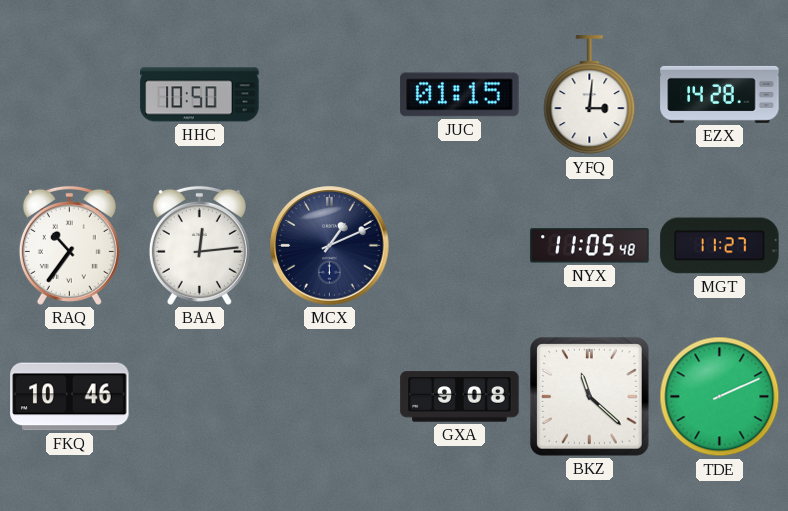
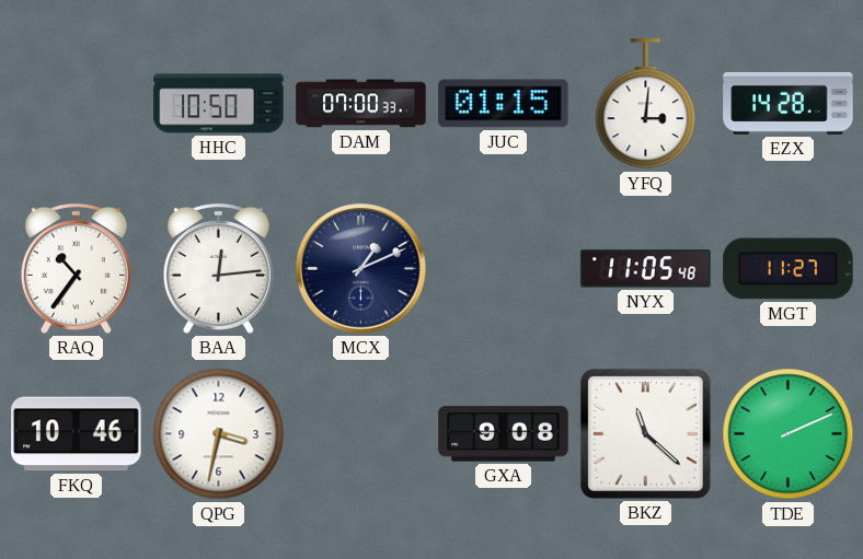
DAM: none -> 07:00 (361, 104)
QPG: none -> 3:32 (219, 434)
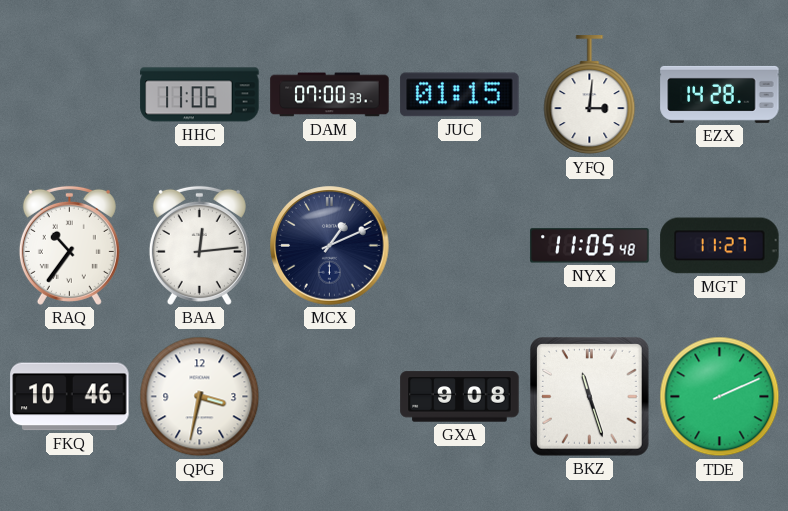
HHC: 10:50 -> 11:06 (200, 95)
BKZ: 11:22 -> 11:27 (590, 397)
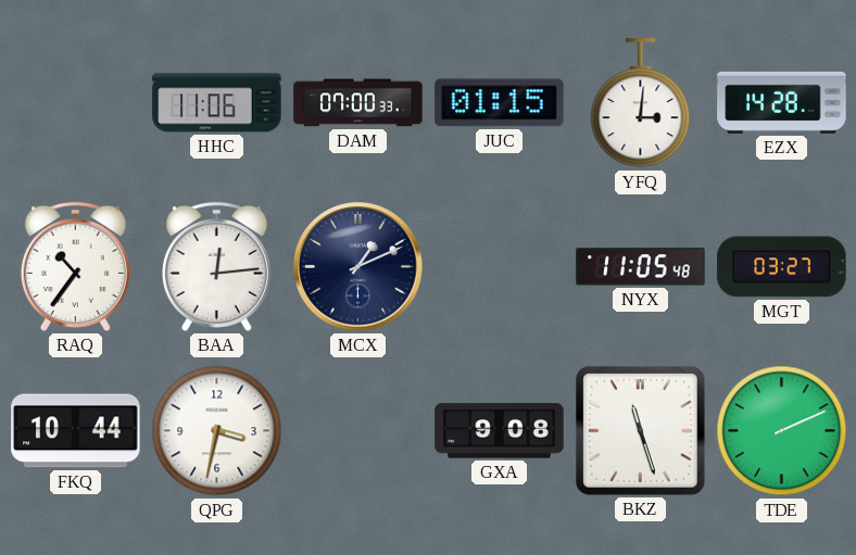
MGT: 11:27 -> 03:27 (782, 267)
FKQ: 10:46 -> 10:44 (76, 431)
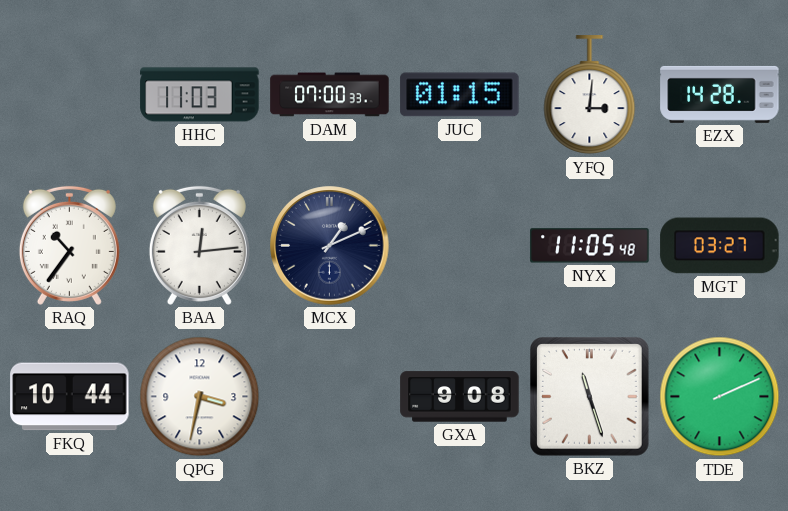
HHC: 11:06 -> 11:03 (200, 95)
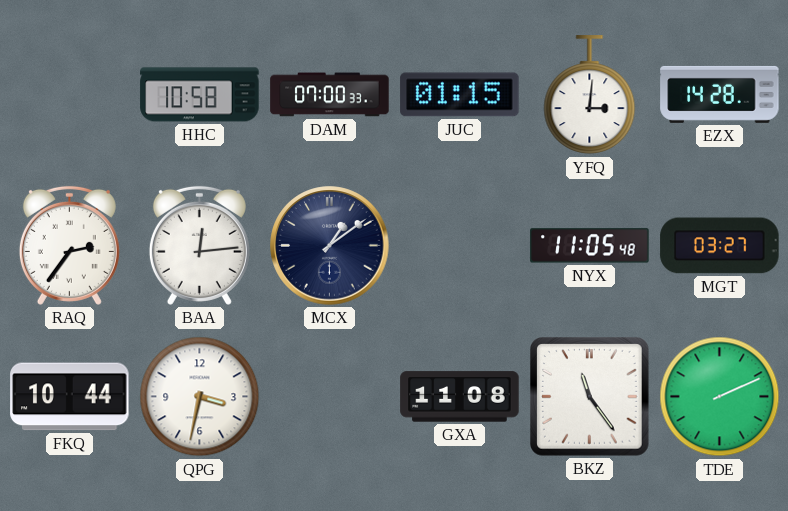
HHC: 11:03 -> 10:58 (200, 95)
RAQ: 10:36 -> 2:36 (69, 245)
MCX: 1:11 -> 1:09 (330, 246)
GXA: 9:08 -> 11:08 (460, 397)
BKZ: 11:27 -> 11:24 (590, 397)
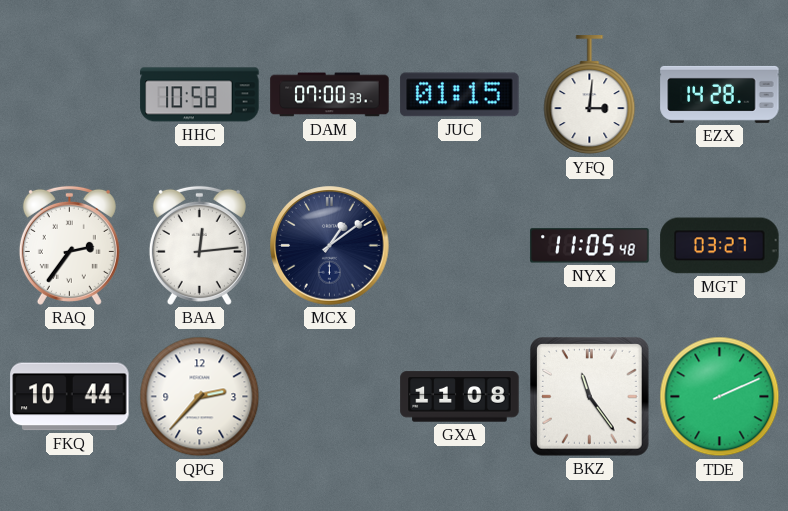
QPG: 3:32 -> 2:37 (200, 397)
